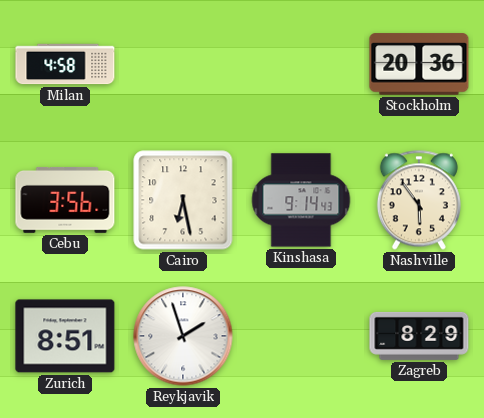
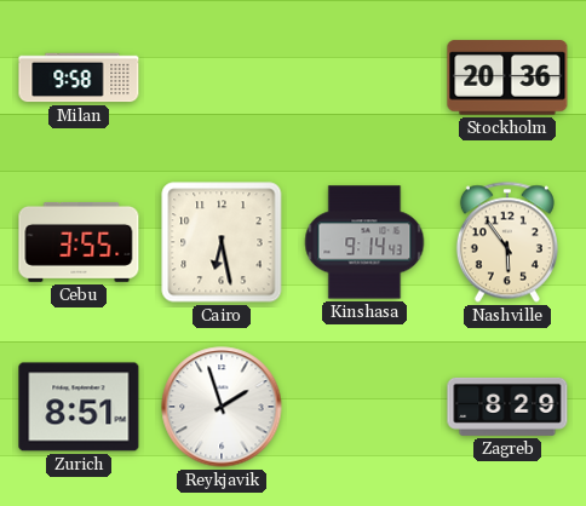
Milan: 4:58 -> 9:58 (79, 77)
Cebu: 3:56 -> 3:55 (79, 242)
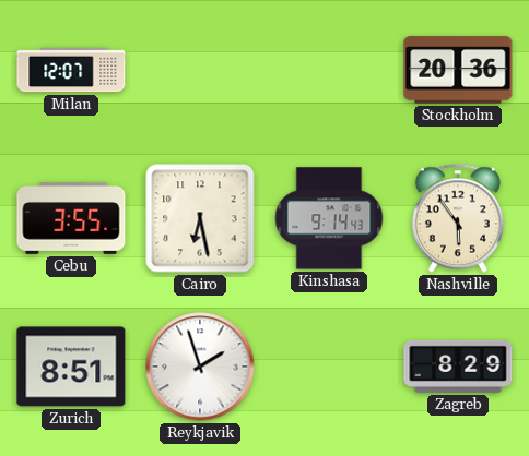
Milan: 9:58 -> 12:07 (71, 70)
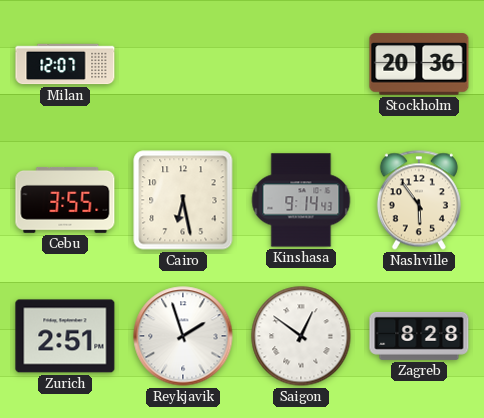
Zurich: 8:51 -> 2:51 (65, 336)
Saigon: none -> 12:51 (301, 336)
Zagreb: 8:29 -> 8:28 (419, 336)
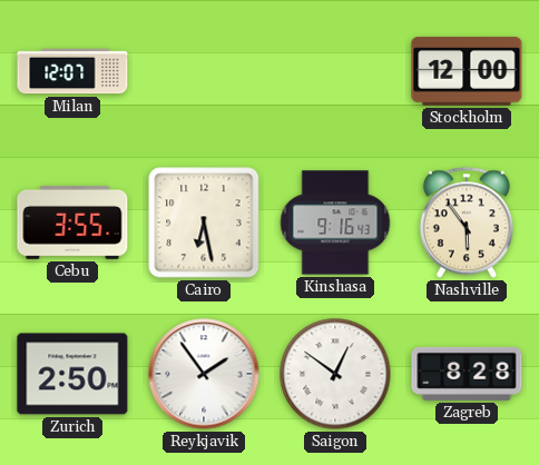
Stockholm: 20:36 -> 12:00 (467, 71)
Kinshasa: 9:14 -> 9:16 (335, 222)
Zurich: 2:51 -> 2:50 (72, 374)
Reykjavik: 1:57 -> 1:54 (204, 374)
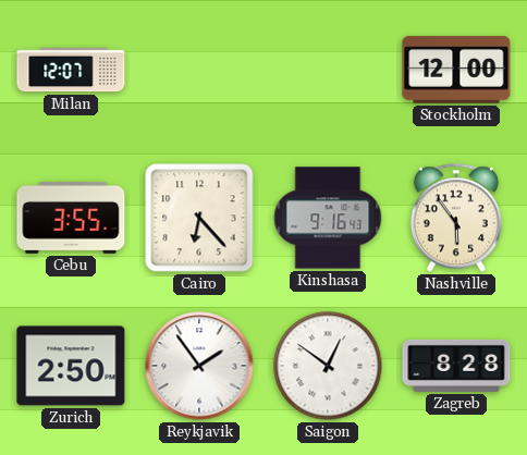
Cairo: 6:28 -> 6:23 (199, 218)
